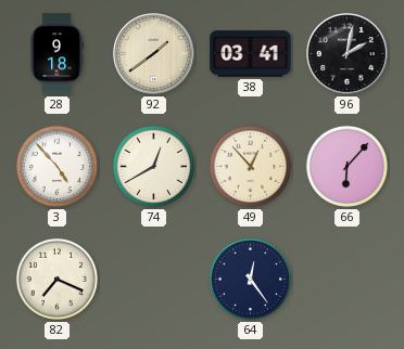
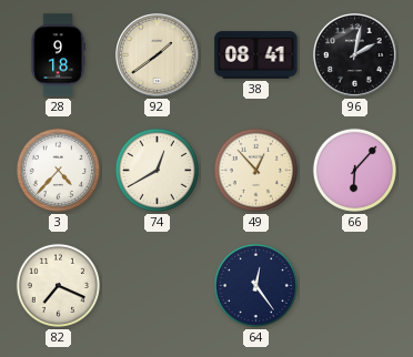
38: 03:41 -> 08:41 (256, 55)
3: 4:53 -> 4:37 (58, 170)
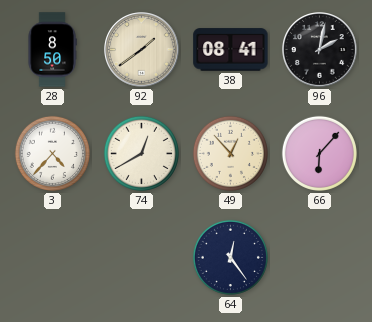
28: 9:18 -> 8:50 (52, 50)
82: 7:19 -> none (58, 285)
